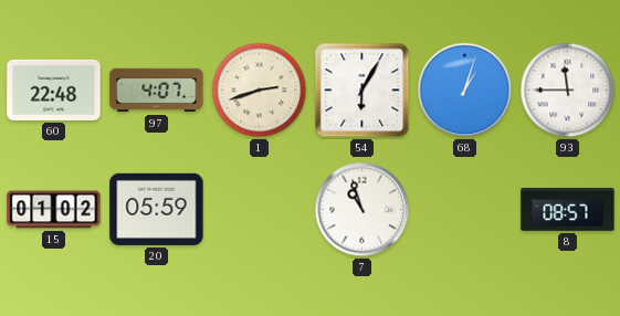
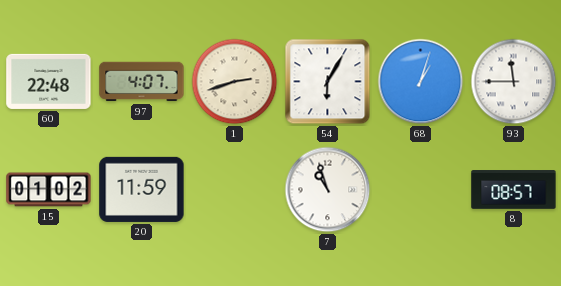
20: 05:59 -> 11:59 (142, 189)
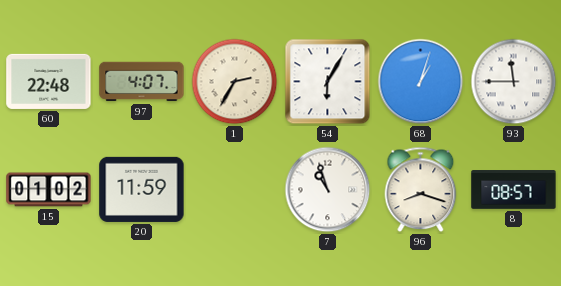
1: 2:42 -> 2:35 (235, 82)
96: none -> 8:18 (421, 190)
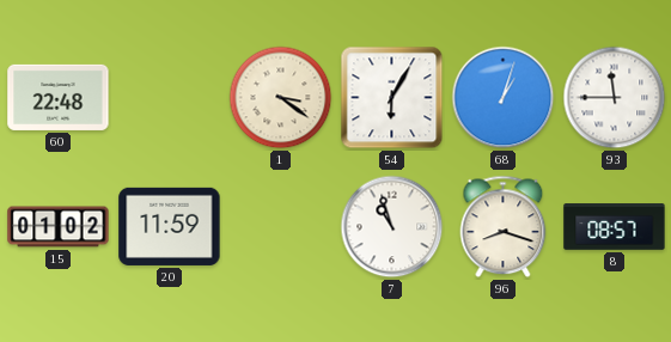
97: 4:07 -> none (142, 82)
1: 2:35 -> 3:21 (281, 98)
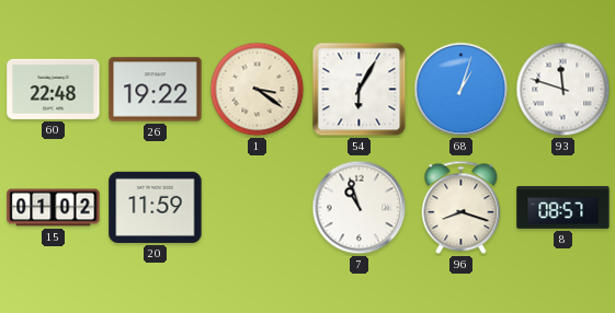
26: none -> 19:22 (156, 90)
93: 11:45 -> 11:48 (563, 90)
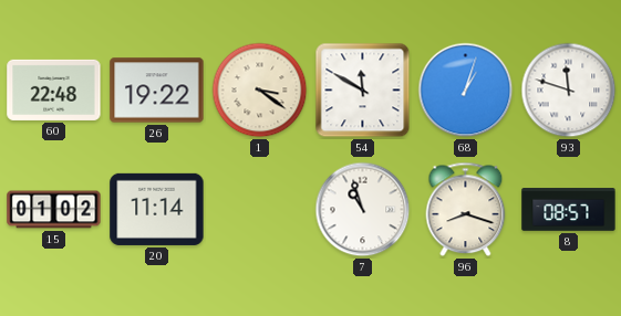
54: 6:05 -> 11:50 (363, 91)
20: 11:59 -> 11:14 (157, 209)
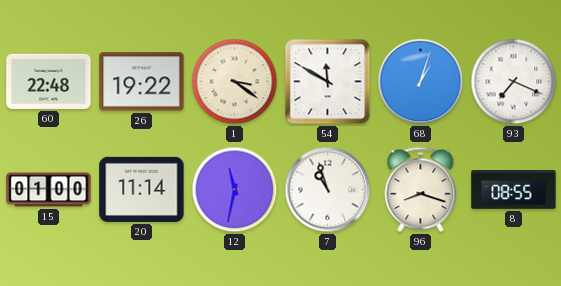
93: 11:48 -> 7:19 (514, 82)
15: 01:02 -> 01:00 (49, 190)
12: none -> 11:32 (235, 190)
8: 08:57 -> 08:55 (514, 190)
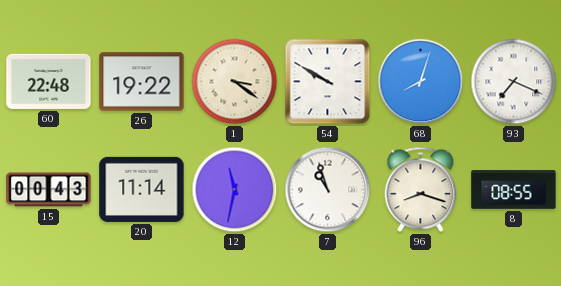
54: 11:50 -> 9:50 (328, 82)
68: 1:03 -> 8:03 (421, 82)
15: 01:00 -> 00:43 (49, 190)
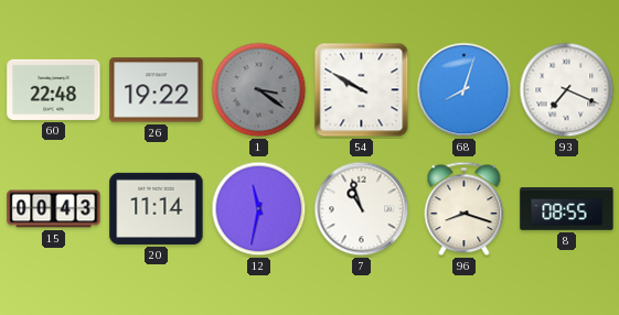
1 dial: cream -> grey (259, 90)
